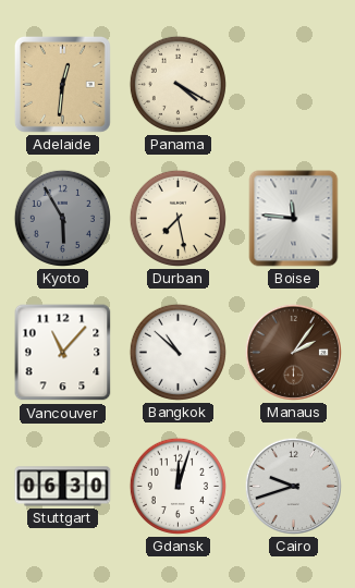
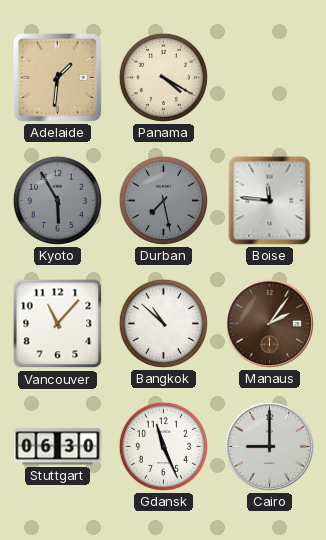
Adelaide: 12:31 -> 1:31 (57, 77)
Durban dial: cream -> grey (163, 200)
Gdansk: 12:03 -> 11:26 (163, 446)
Cairo: 9:42 -> 9:00 (269, 446)
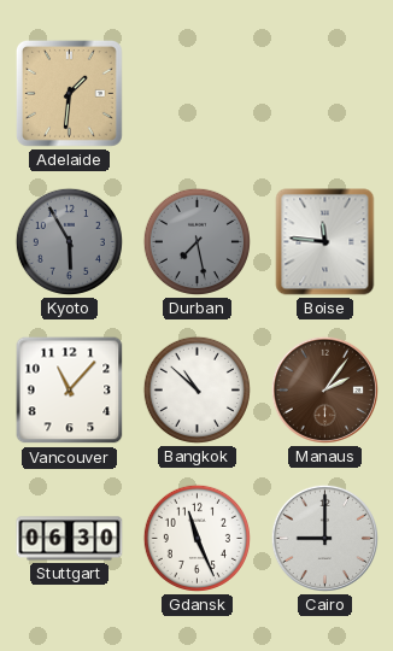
Panama: 4:20 -> none (163, 77)
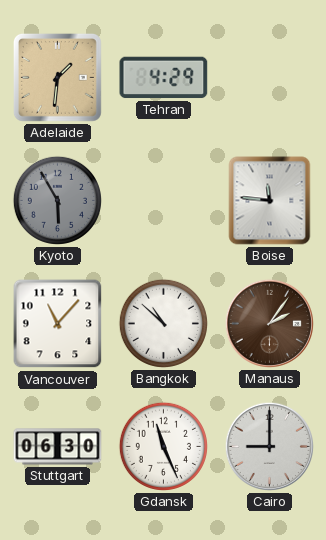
Tehran: none -> 4:29 (164, 78)
Durban: 7:28 -> none (196, 241)
